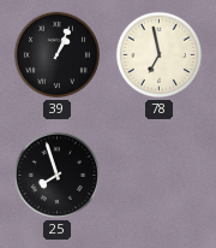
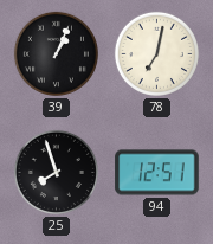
78: 6:58 -> 7:02 (156, 53)
94: none -> 12:51 (157, 173)
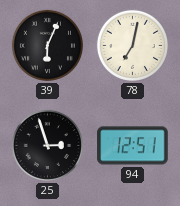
39: 1:04 -> 6:04 (47, 45)
25: 7:57 -> 2:57 (47, 145)
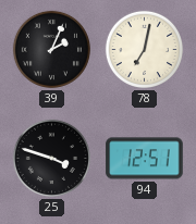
39: 6:04 -> 2:04 (51, 49)
25: 2:57 -> 3:48 (51, 158)
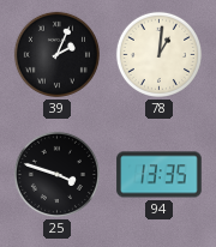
78: 7:02 -> 1:01 (158, 54)
94: 12:51 -> 13:35 (160, 175)
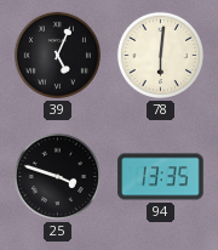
39: 2:04 -> 5:04 (57, 55)
78: 1:01 -> 6:01 (160, 55)
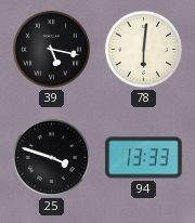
39: 5:04 -> 5:17 (51, 49)
94: 13:35 -> 13:33 (144, 158)
